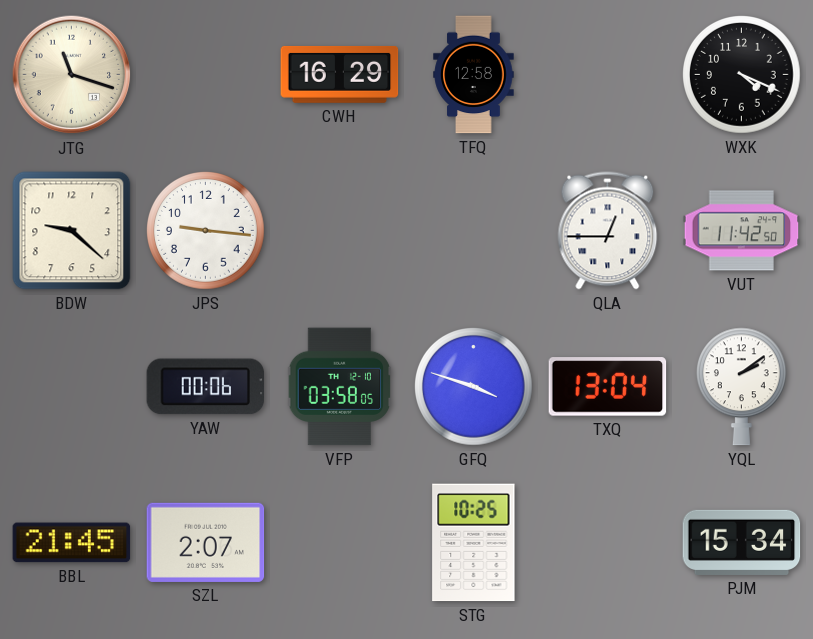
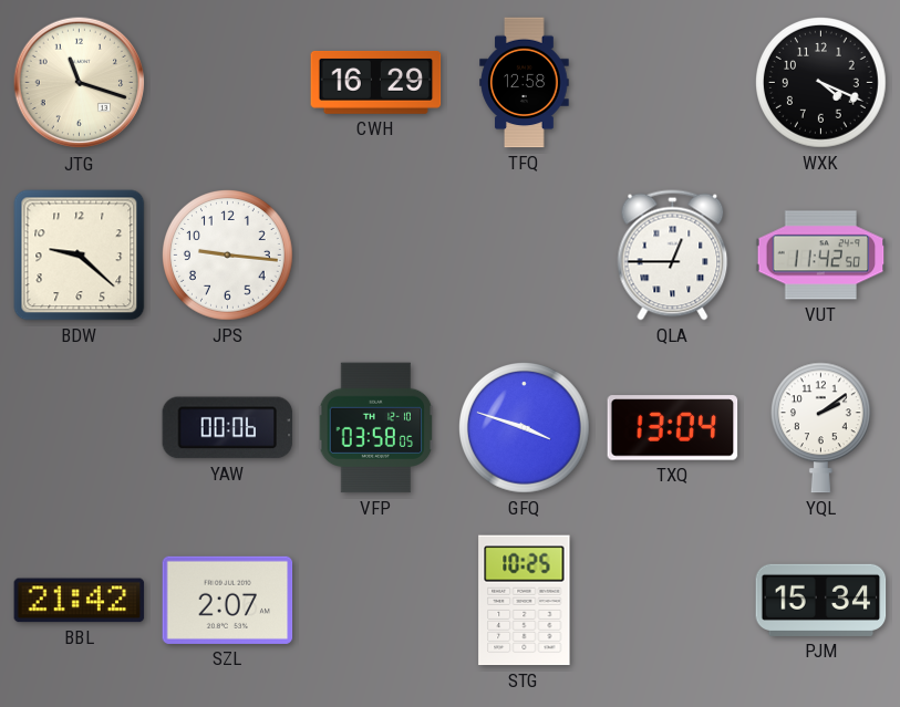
BBL: 21:45 -> 21:42 (80, 601)
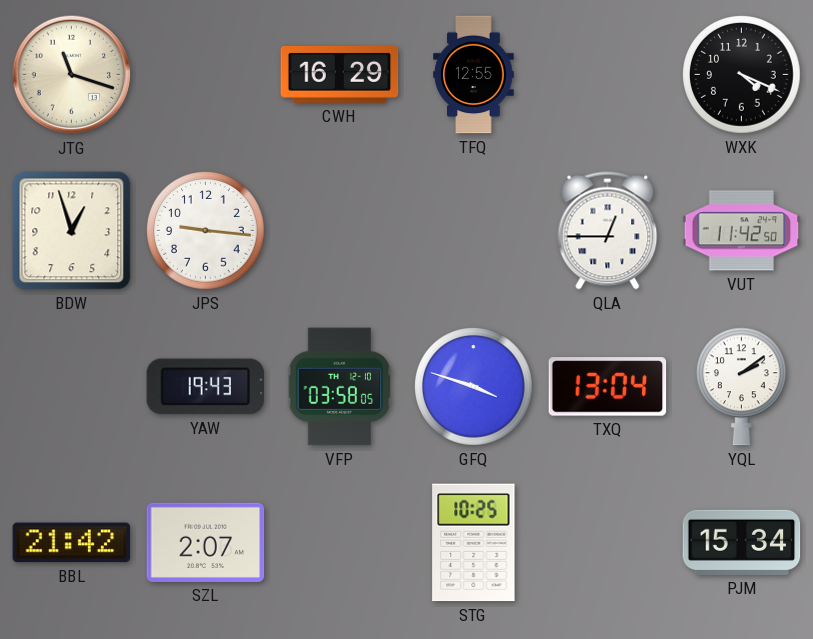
TFQ: 12:58 -> 12:55 (474, 75)
BDW: 9:22 -> 12:57 (72, 231)
YAW: 00:06 -> 19:43 (206, 387)
